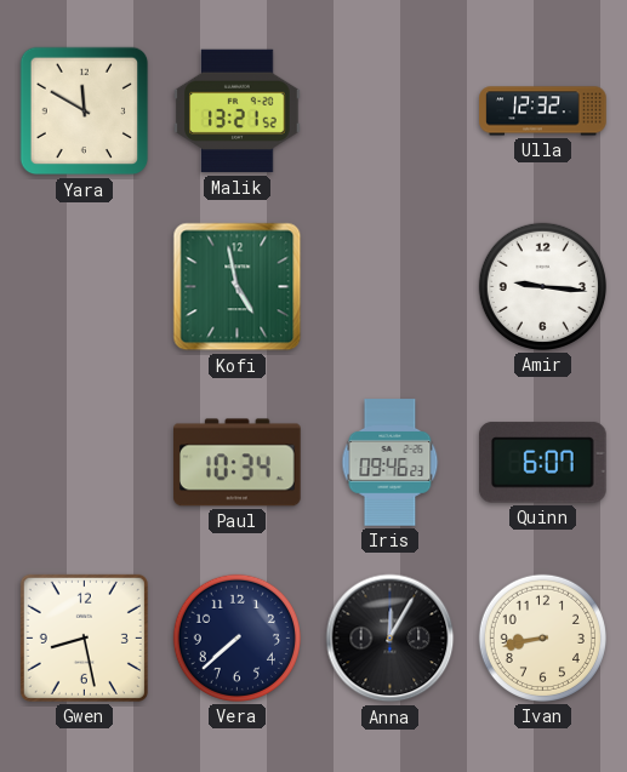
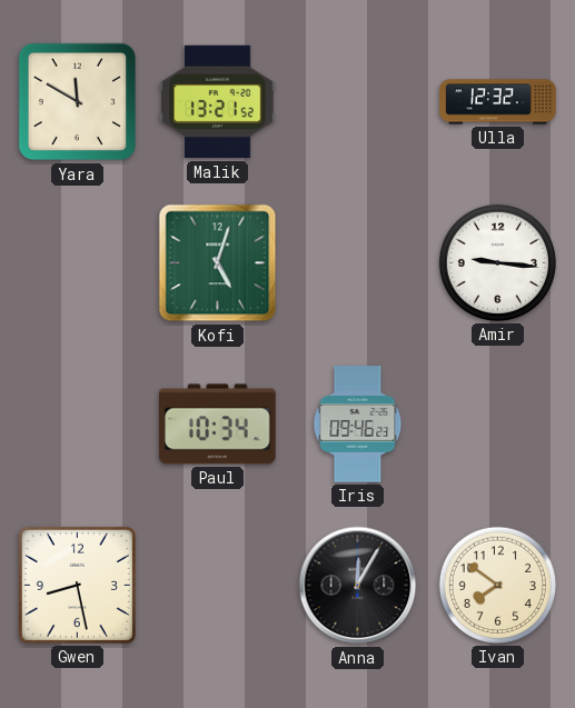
Kofi: 4:58 -> 5:03 (218, 263)
Quinn: 6:07 -> none (543, 463)
Vera: 7:38 -> none (236, 637)
Ivan: 8:43 -> 7:51 (497, 585)
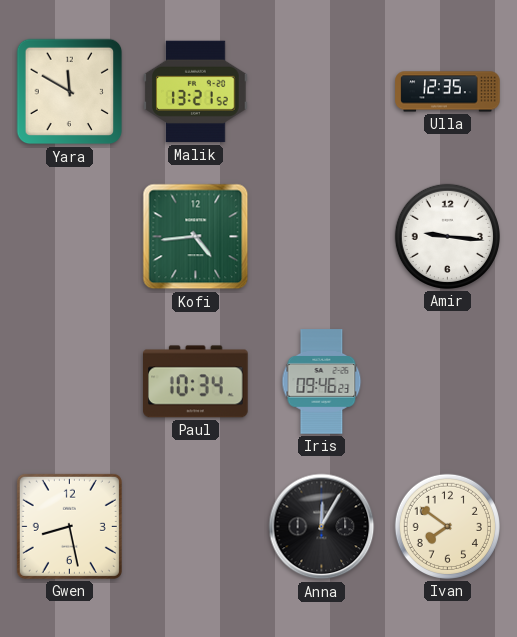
Ulla: 12:32 -> 12:35 (448, 92)
Kofi: 5:03 -> 4:44 (196, 237)
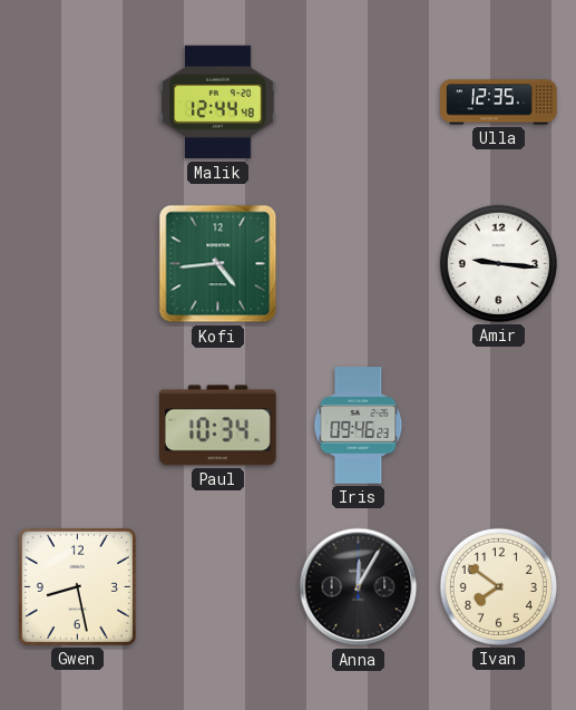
Yara: 11:50 -> none (70, 92)
Malik: 13:21 -> 12:44 (218, 103)
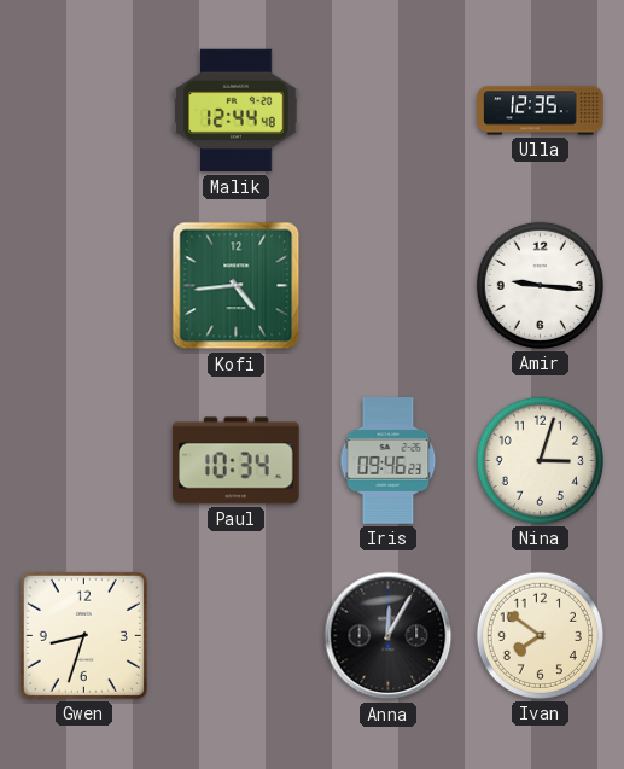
Nina: none -> 3:03 (540, 460)
Gwen: 8:28 -> 8:33 (83, 635)
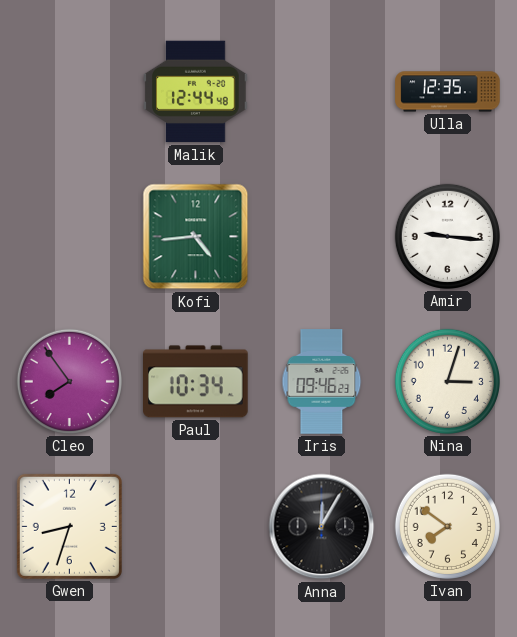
Cleo: none -> 7:54 (69, 381)
